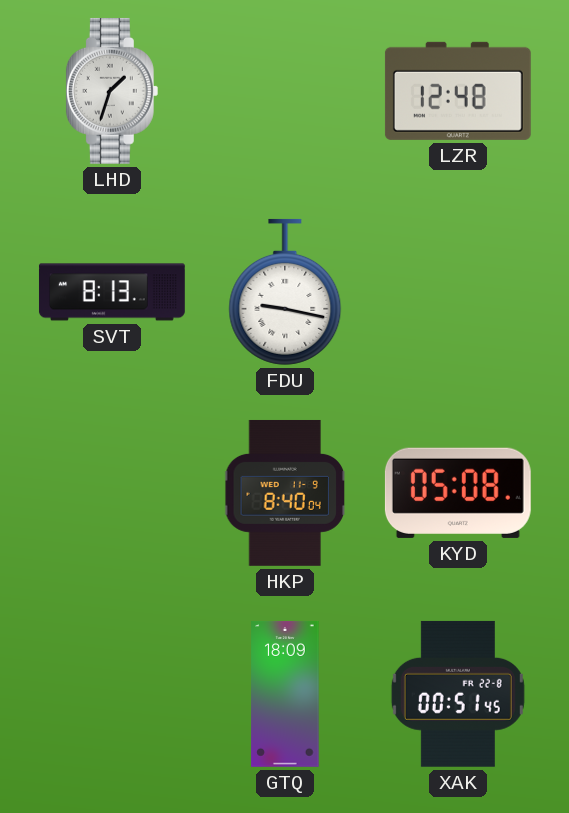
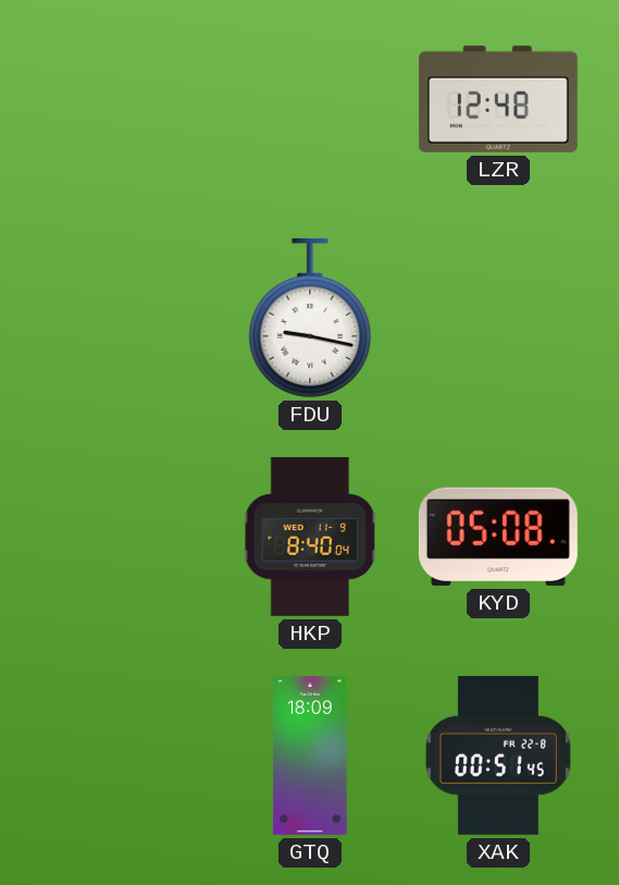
LHD: 1:33 -> none (112, 91)
SVT: 8:13 -> none (112, 292)
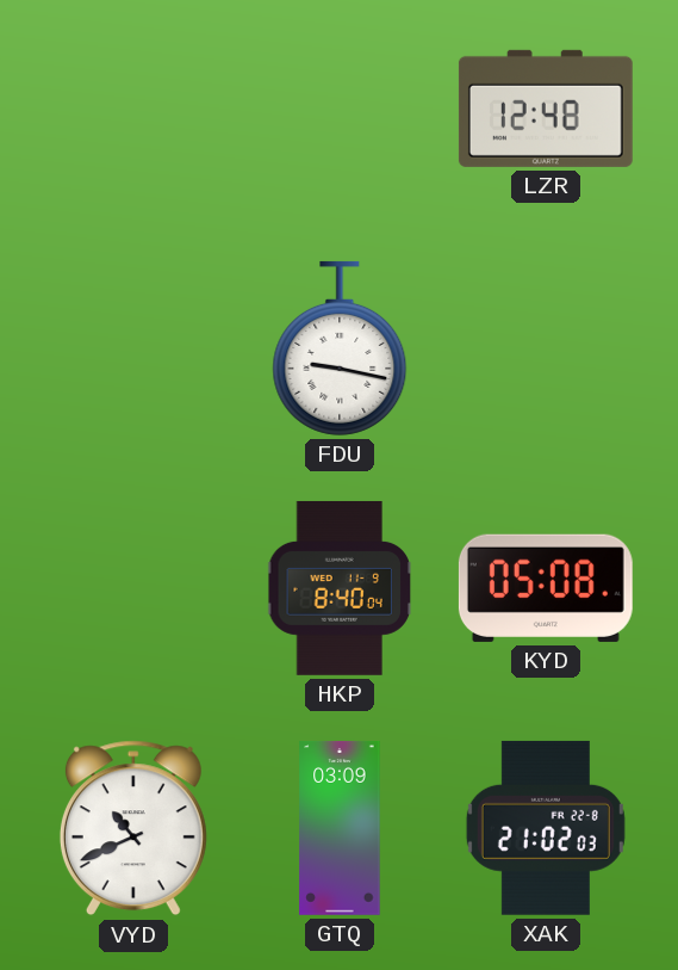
VYD: none -> 10:41 (133, 828)
GTQ: 18:09 -> 03:09 (340, 828)
XAK: 00:51 -> 21:02 (546, 828)
